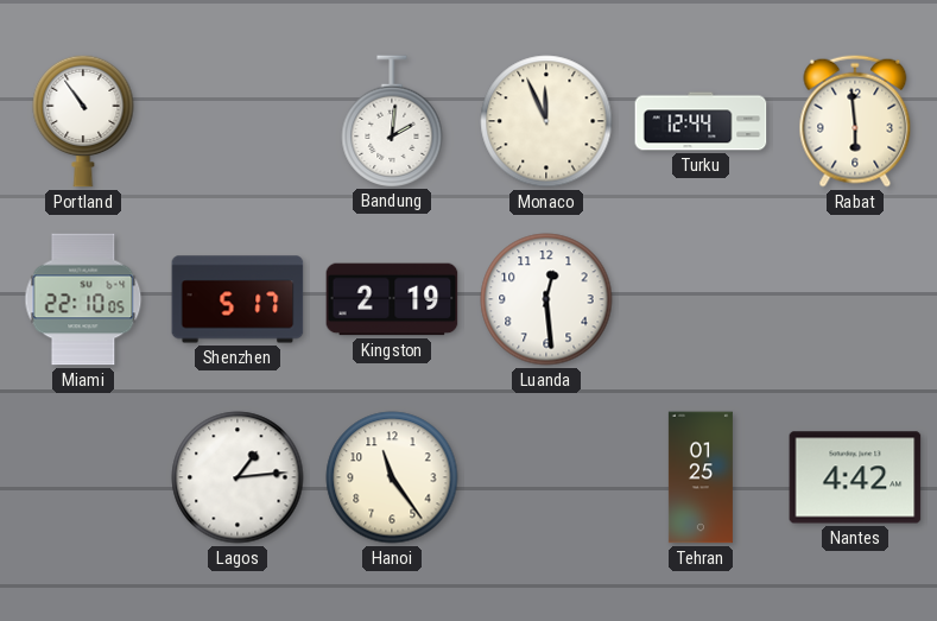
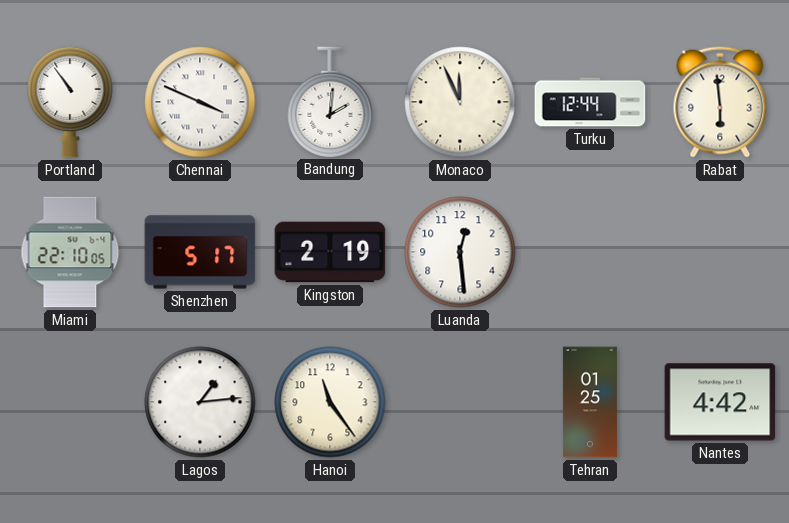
Chennai: none -> 3:49 (200, 102)
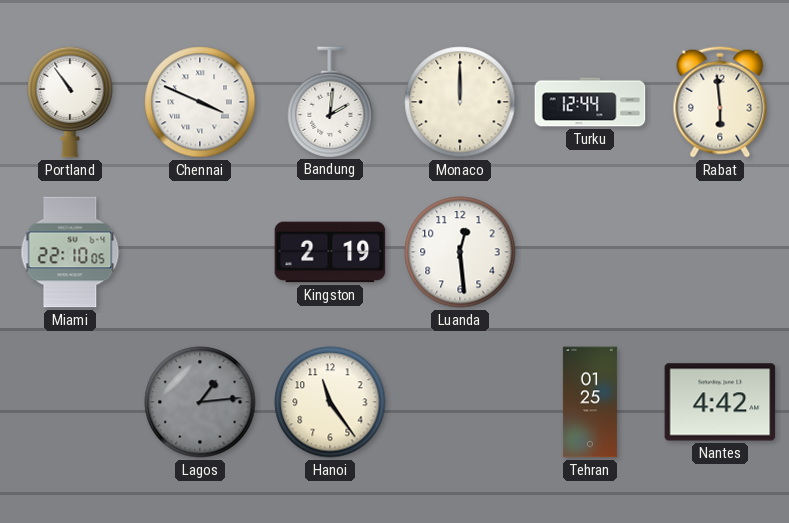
Monaco: 11:56 -> 12:00 (460, 102)
Shenzhen: 5:17 -> none (200, 252)
Lagos dial: white -> grey (200, 402)
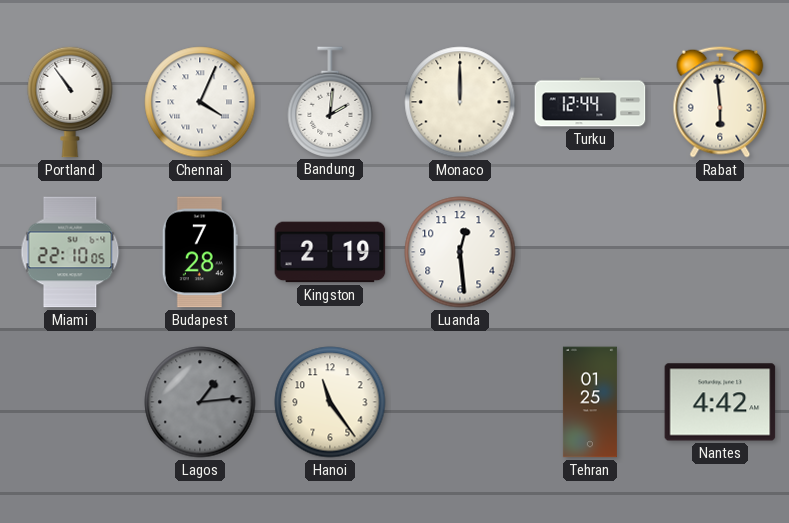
Chennai: 3:49 -> 4:04 (200, 102)
Budapest: none -> 7:28 (200, 252)
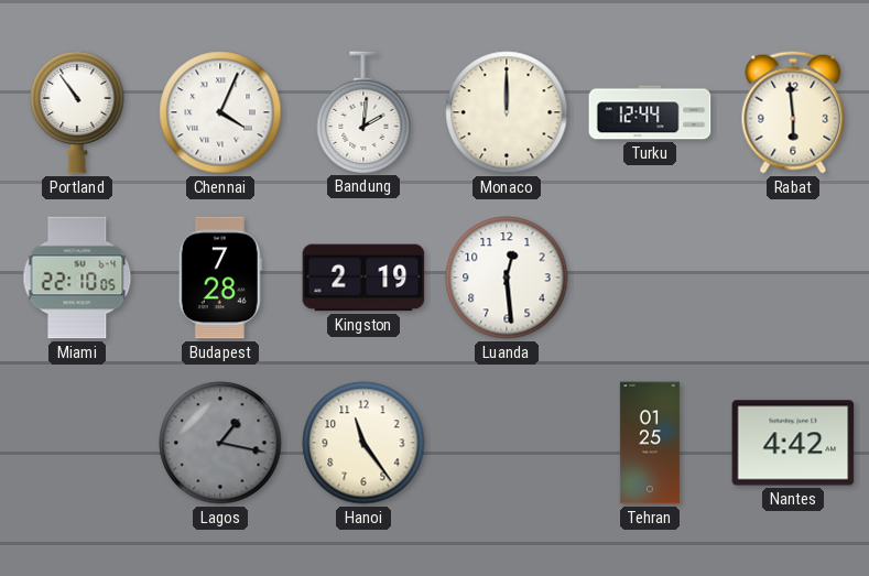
Lagos: 1:14 -> 1:17 (220, 443)
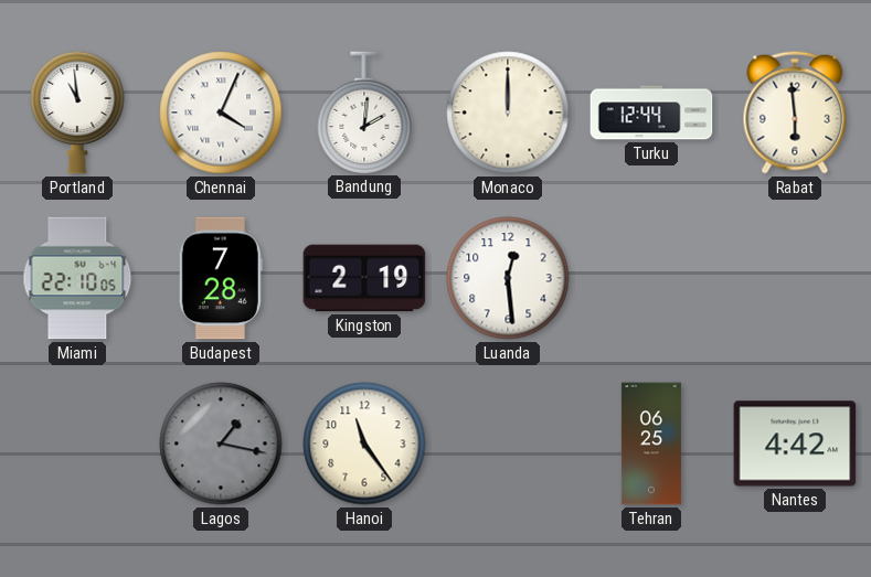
Portland: 10:54 -> 10:59 (77, 113)
Tehran: 01:25 -> 06:25 (651, 444)
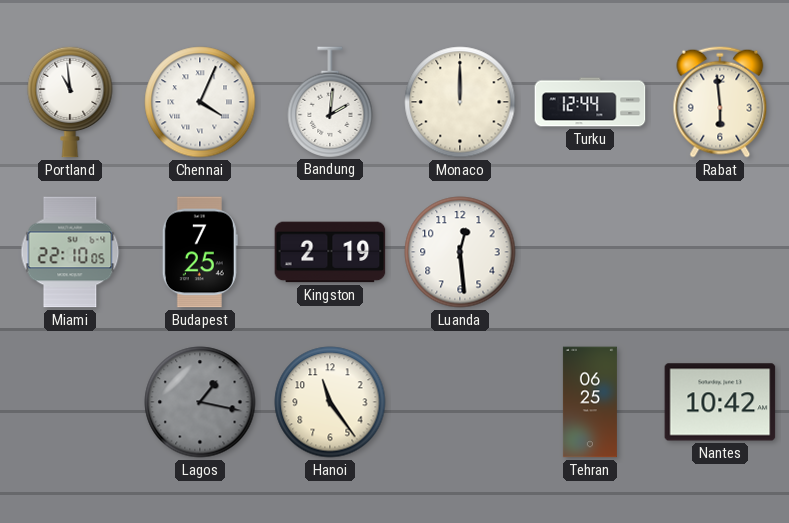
Budapest: 7:28 -> 7:25 (200, 252)
Nantes: 4:42 -> 10:42 (720, 402)
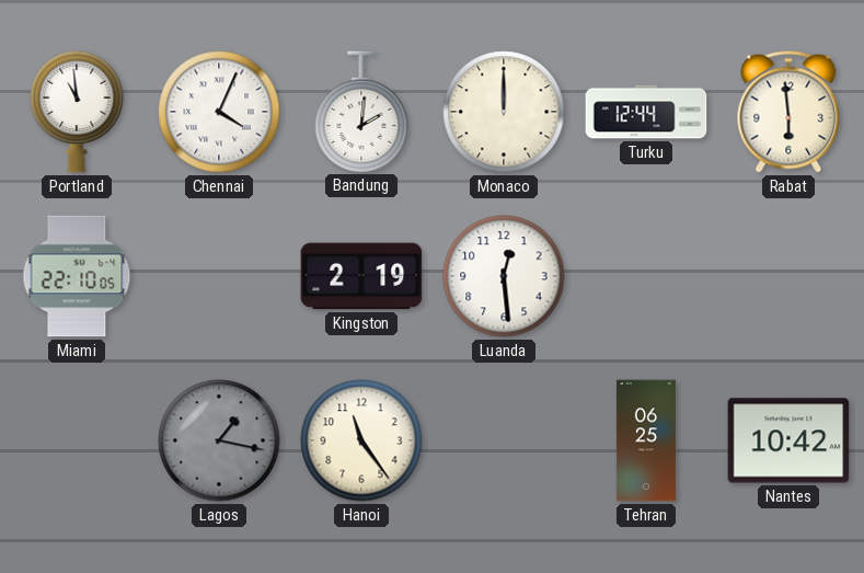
Budapest: 7:25 -> none (200, 252)
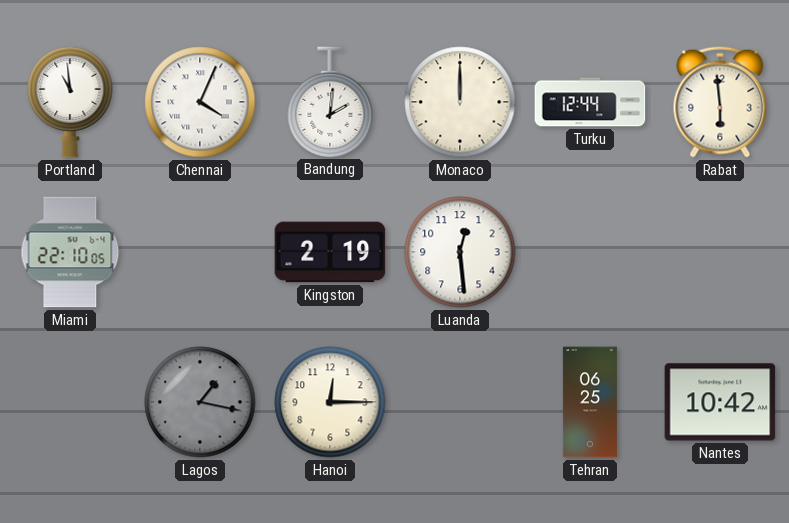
Hanoi: 11:24 -> 12:15 (330, 402)
